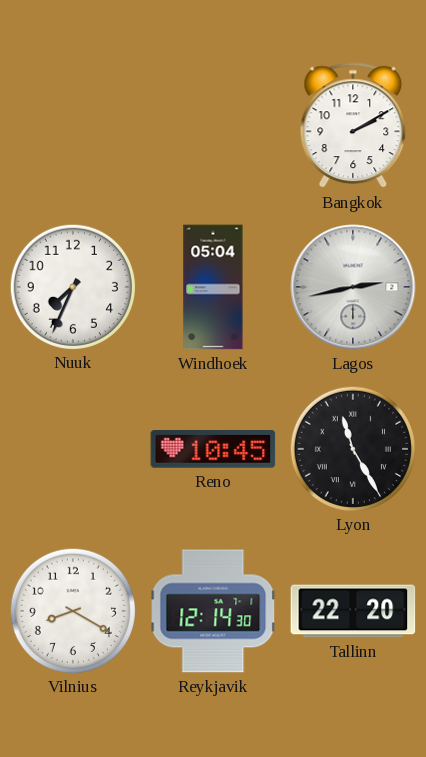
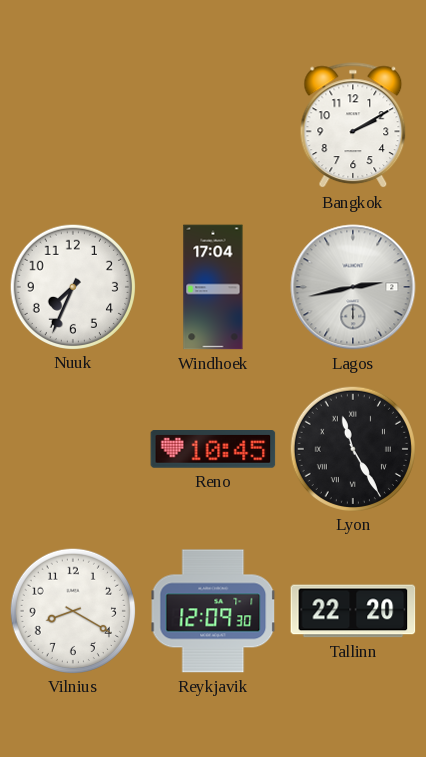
Windhoek: 05:04 -> 17:04 (213, 287)
Reykjavik: 12:14 -> 12:09 (213, 611)
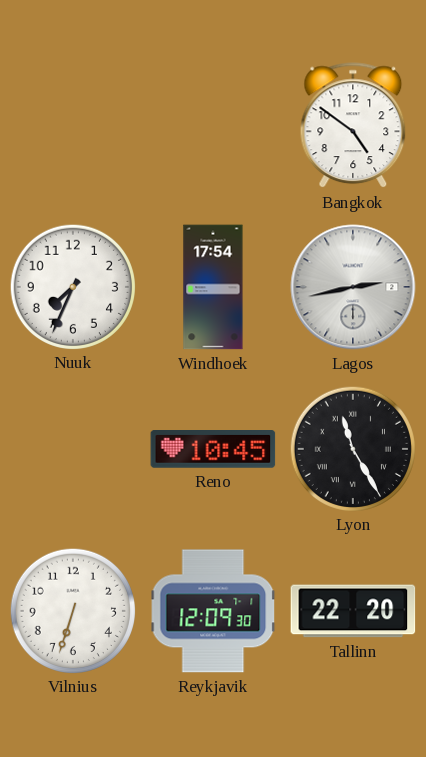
Bangkok: 2:10 -> 4:51 (353, 126)
Windhoek: 17:04 -> 17:54 (213, 287)
Vilnius: 8:20 -> 6:33 (72, 610)
